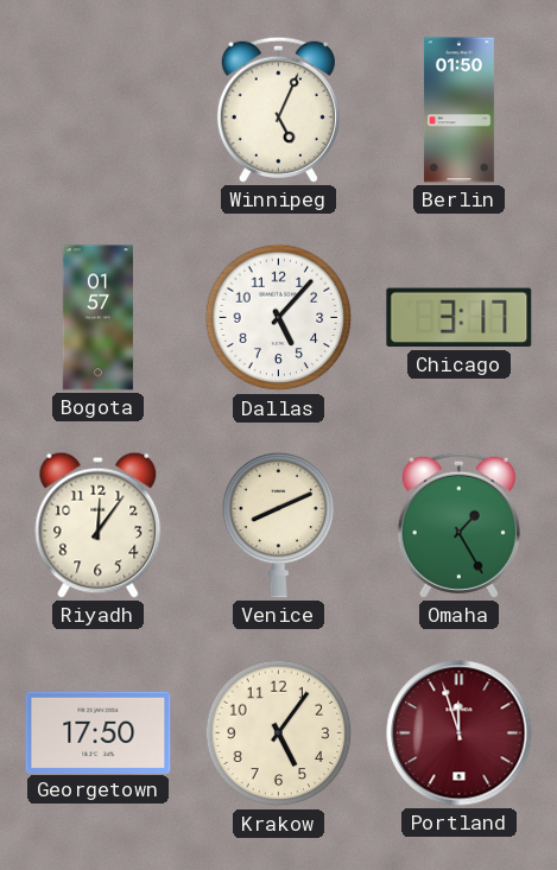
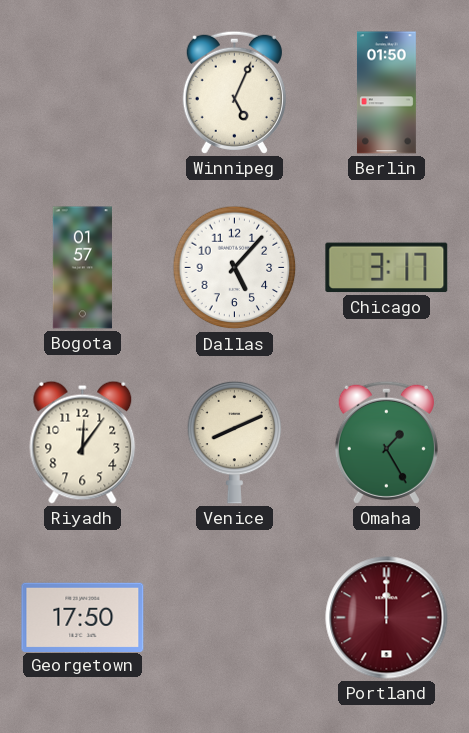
Krakow: 5:06 -> none (279, 734)
Portland: 11:57 -> 12:00 (387, 618)
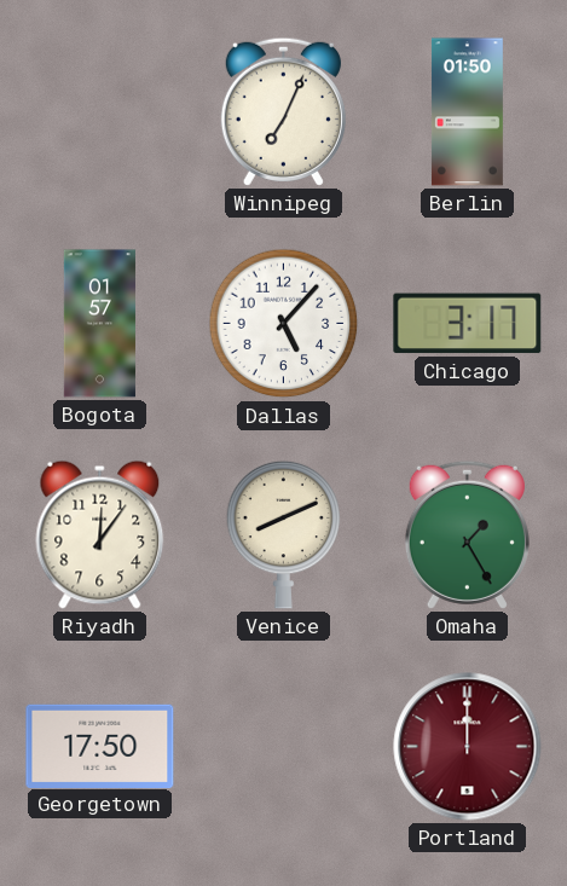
Winnipeg: 5:04 -> 7:04 (283, 111)
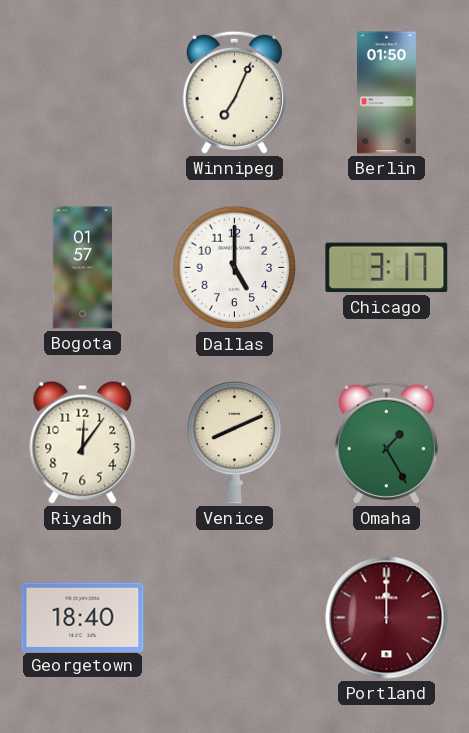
Dallas: 5:07 -> 5:00 (235, 268)
Georgetown: 17:50 -> 18:40 (83, 617)
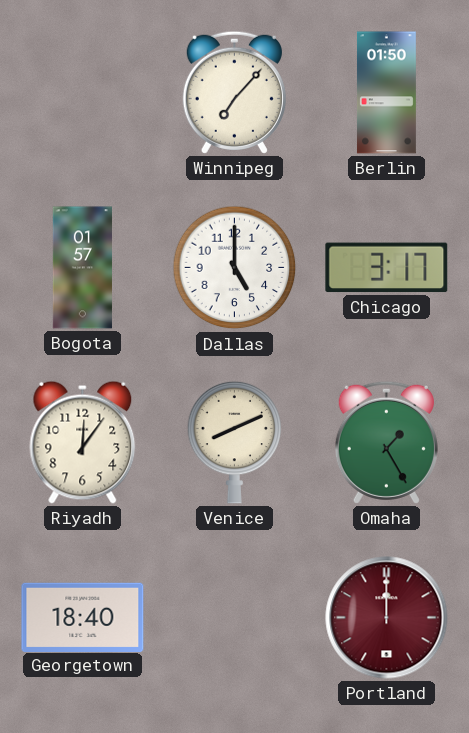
Winnipeg: 7:04 -> 7:07 (234, 92)
